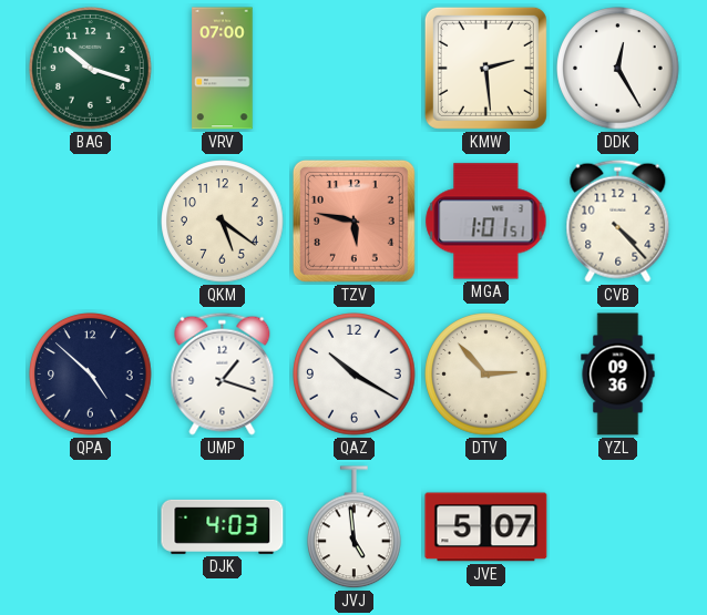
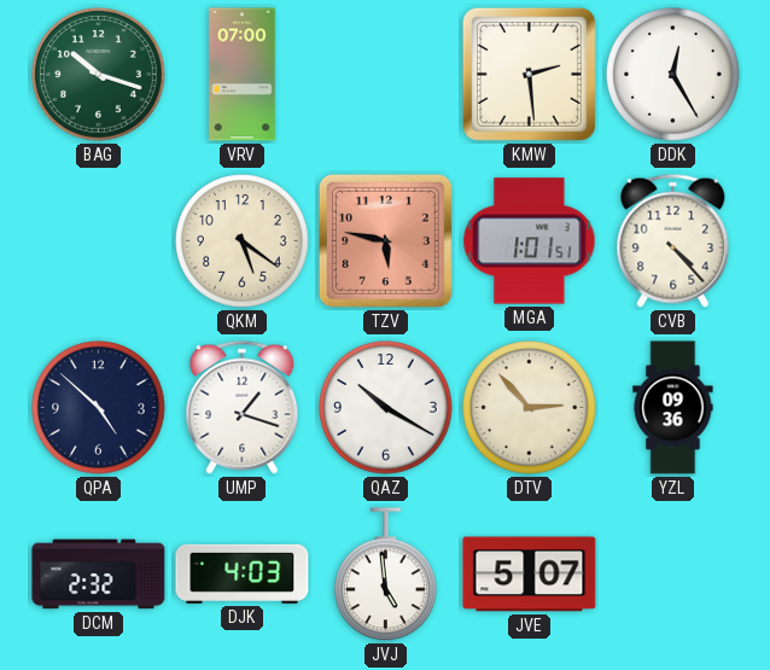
DCM: none -> 2:32 (99, 575)
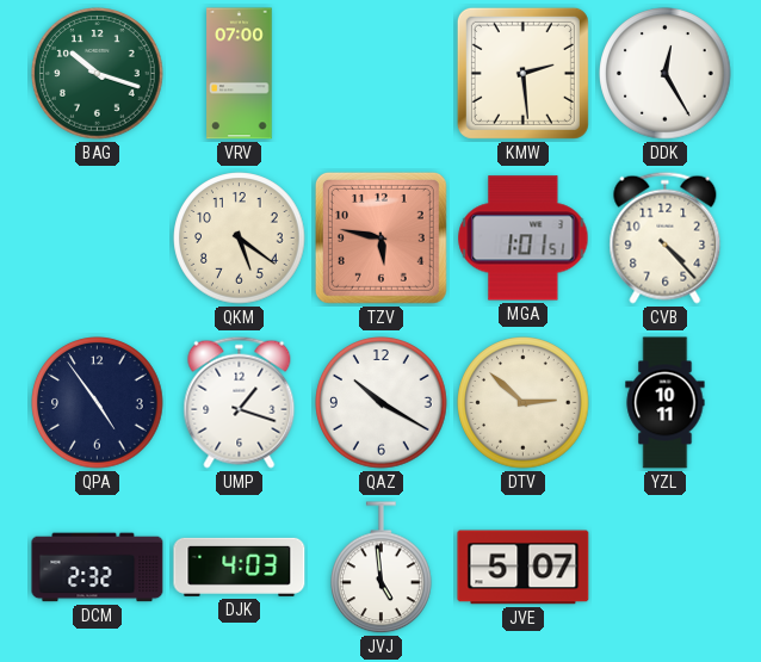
QPA: 4:52 -> 4:54 (98, 403)
DTV: 2:53 -> 2:52 (524, 403)
YZL: 09:36 -> 10:11 (666, 403)
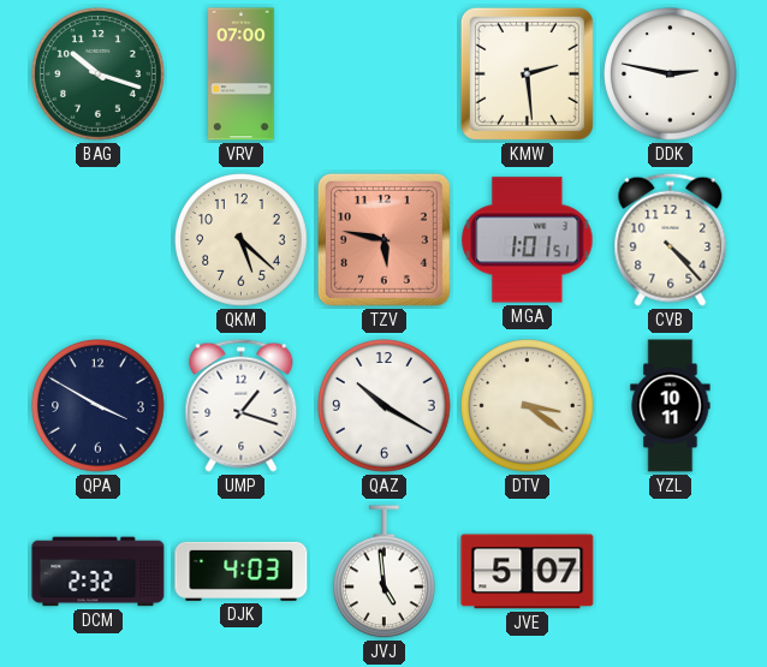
DDK: 12:25 -> 2:47 (671, 75)
QKM: 5:21 -> 5:22 (242, 240)
QPA: 4:54 -> 3:50 (99, 406)
DTV: 2:52 -> 3:21 (528, 406)
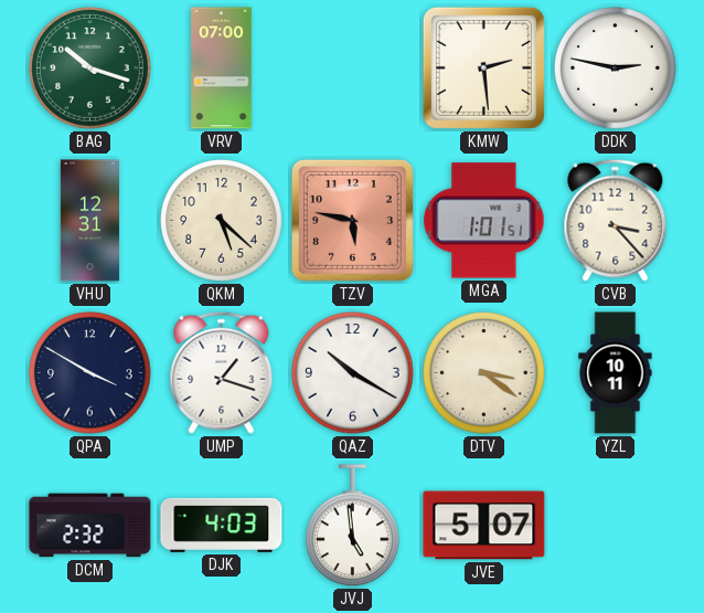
VHU: none -> 12:31 (89, 221)
CVB: 4:23 -> 3:23 (616, 220)
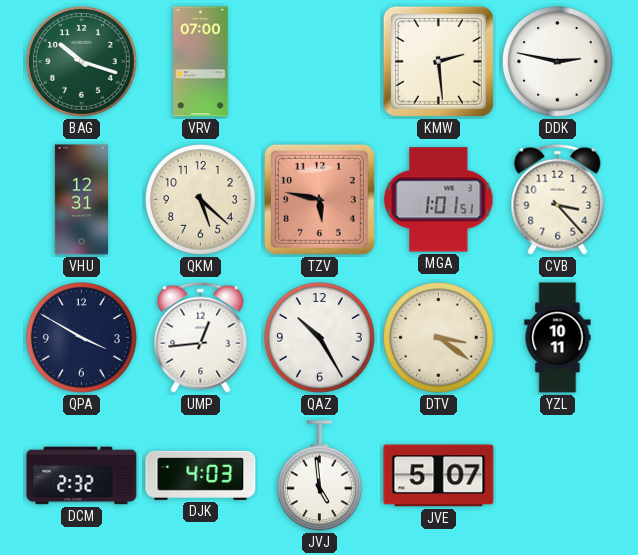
UMP: 1:18 -> 12:44 (201, 337)
QAZ: 10:20 -> 10:25 (320, 338)
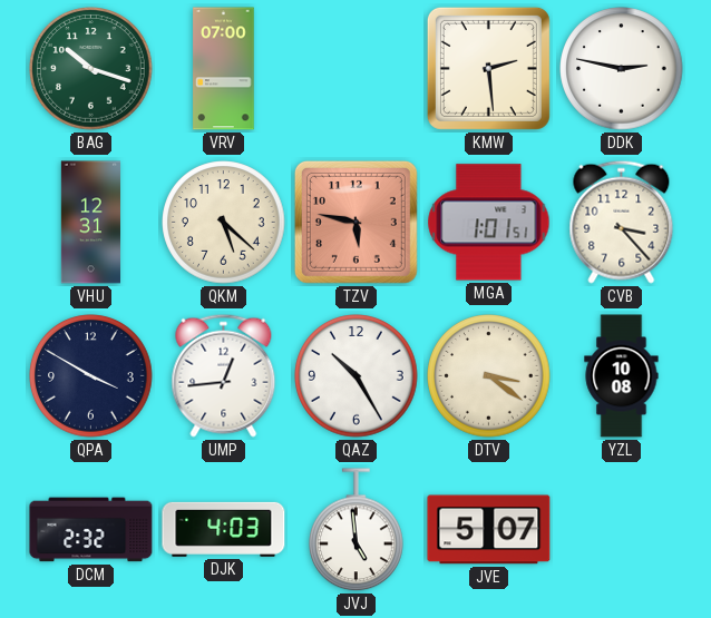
YZL: 10:11 -> 10:08 (622, 376)
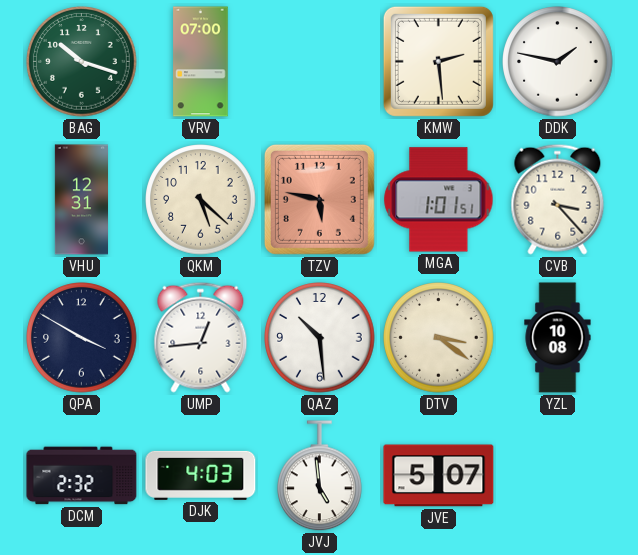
DDK: 2:47 -> 1:47 (558, 62)
QAZ: 10:25 -> 10:29 (320, 338)
